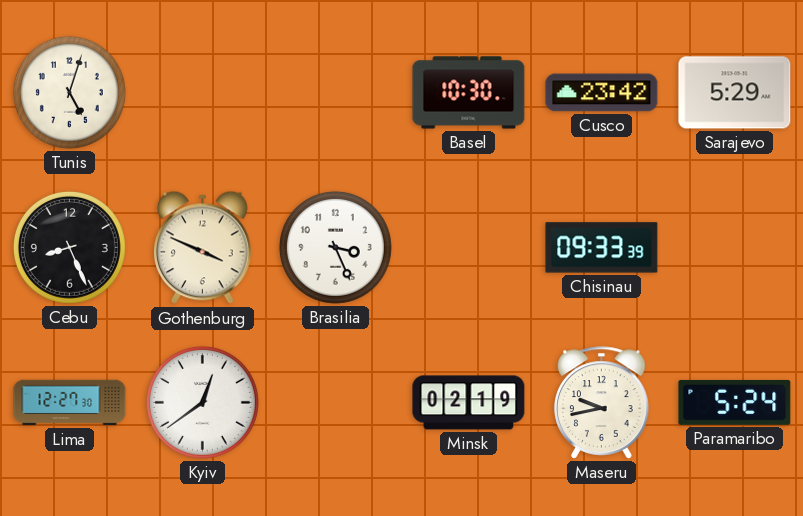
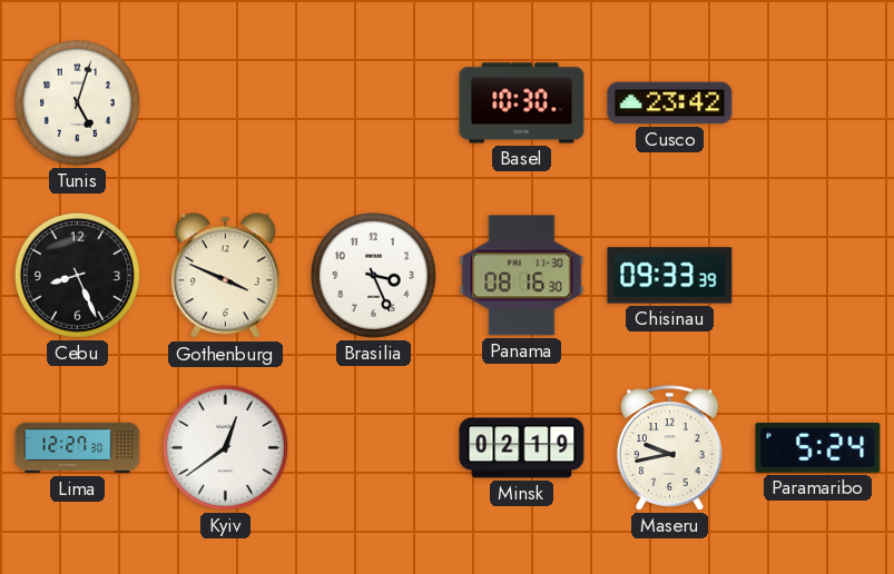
Sarajevo: 5:29 -> none (735, 93)
Panama: none -> 08:16 (522, 276)
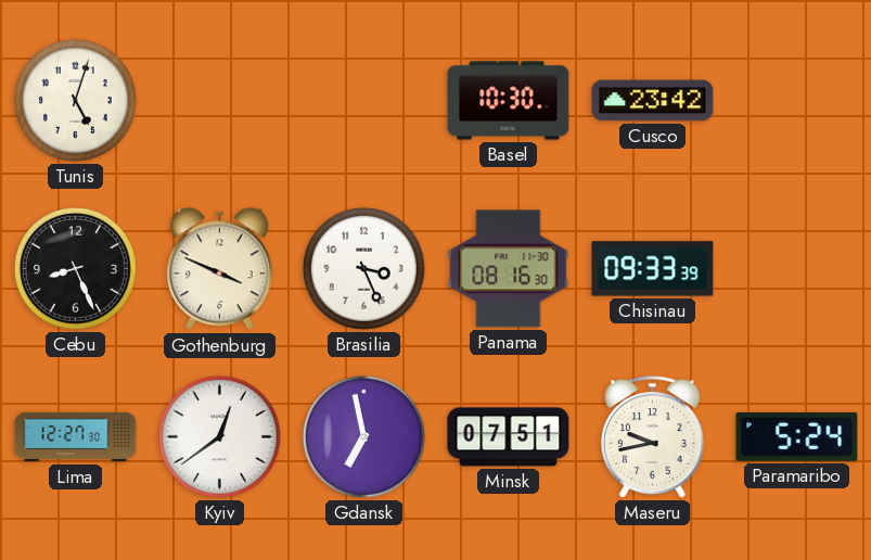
Gdansk: none -> 6:58 (363, 436)
Minsk: 02:19 -> 07:51 (509, 437)
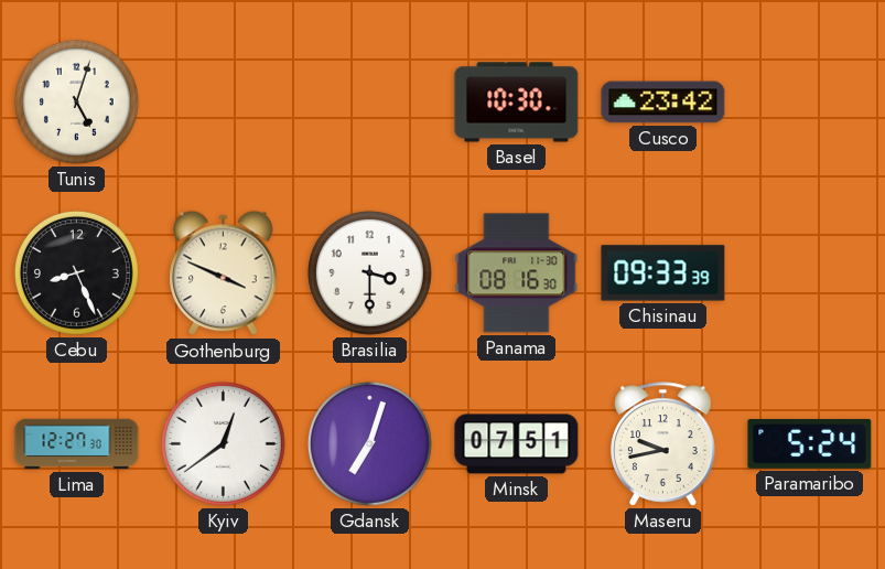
Brasilia: 3:26 -> 3:30 (369, 272)
Gdansk: 6:58 -> 7:03 (369, 443)
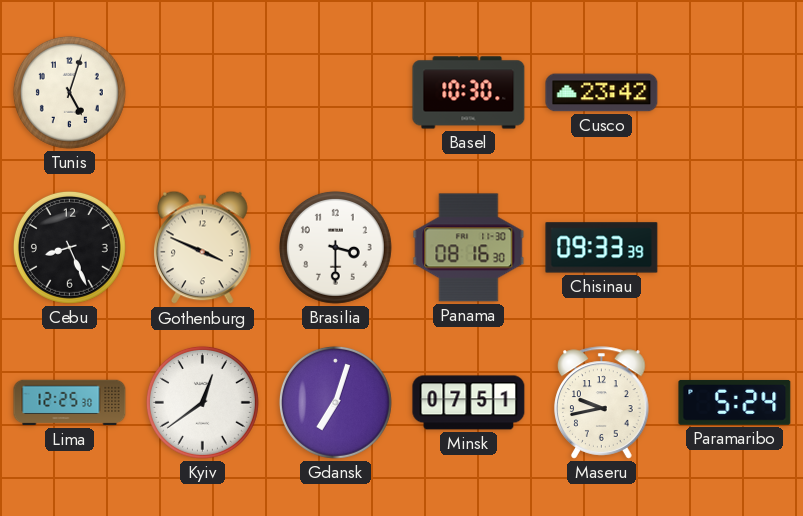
Lima: 12:27 -> 12:25 (70, 403)
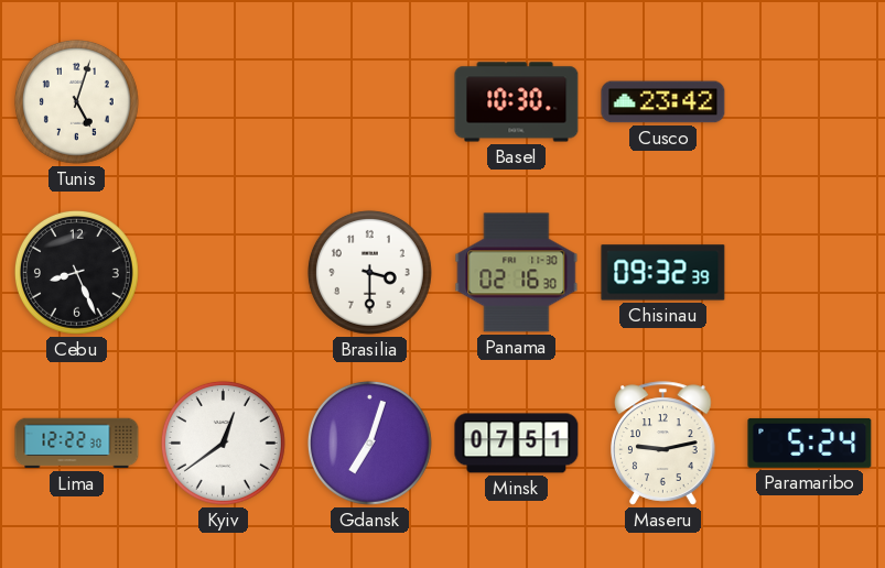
Gothenburg: 3:49 -> none (203, 248)
Panama: 08:16 -> 02:16 (517, 273)
Chisinau: 09:33 -> 09:32 (663, 273)
Lima: 12:25 -> 12:22 (77, 444)
Maseru: 9:43 -> 9:13 (663, 444)
